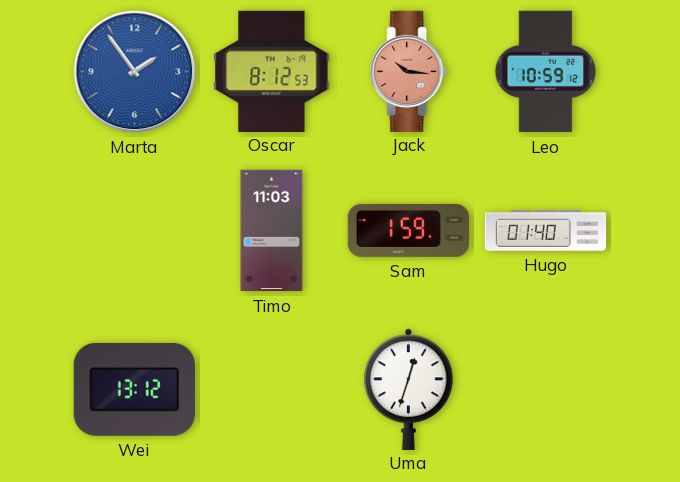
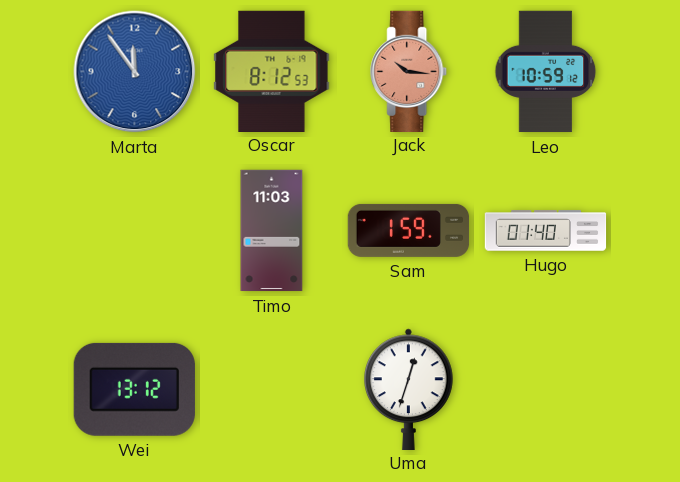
Marta: 1:54 -> 11:54 (135, 72)
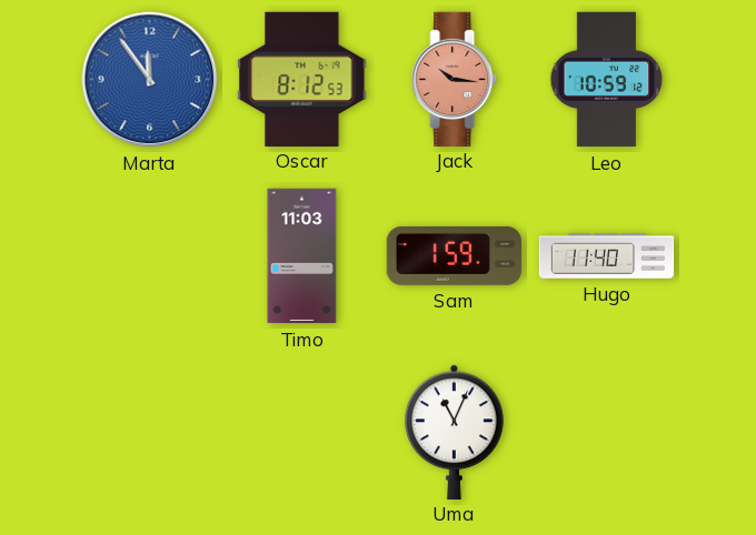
Hugo: 01:40 -> 11:40 (607, 256)
Wei: 13:12 -> none (134, 389)
Uma: 12:33 -> 11:04 (455, 432)
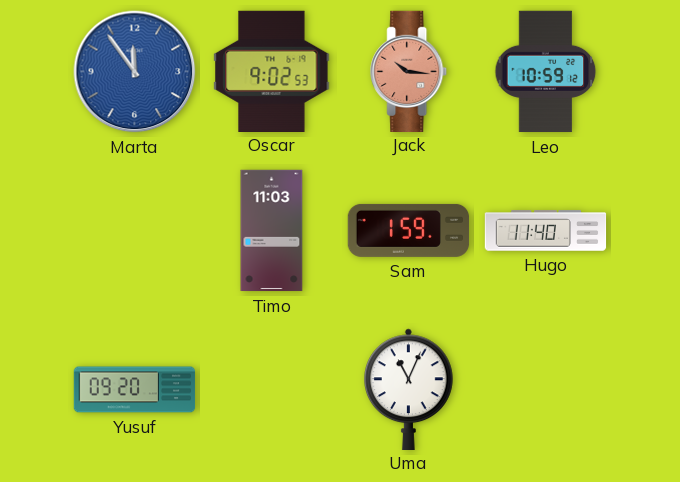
Oscar: 8:12 -> 9:02 (272, 71)
Yusuf: none -> 09:20 (135, 390)
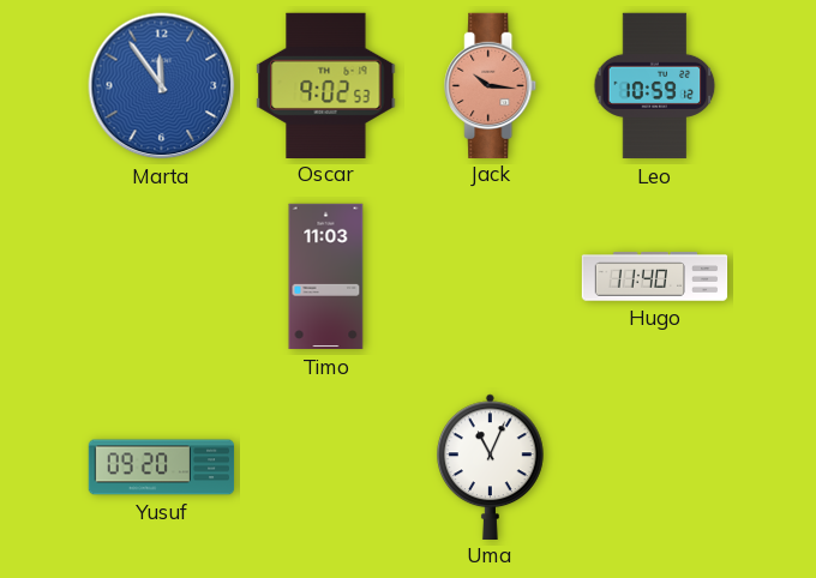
Sam: 1:59 -> none (409, 230)
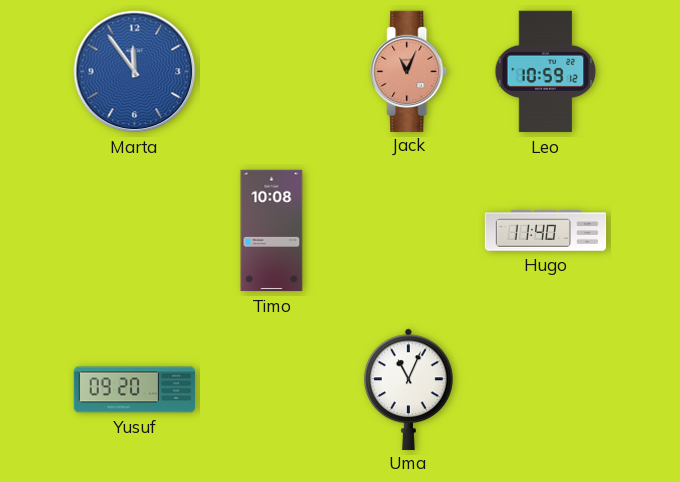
Oscar: 9:02 -> none (326, 85)
Jack: 10:16 -> 11:04 (409, 71)
Timo: 11:03 -> 10:08 (272, 231)
